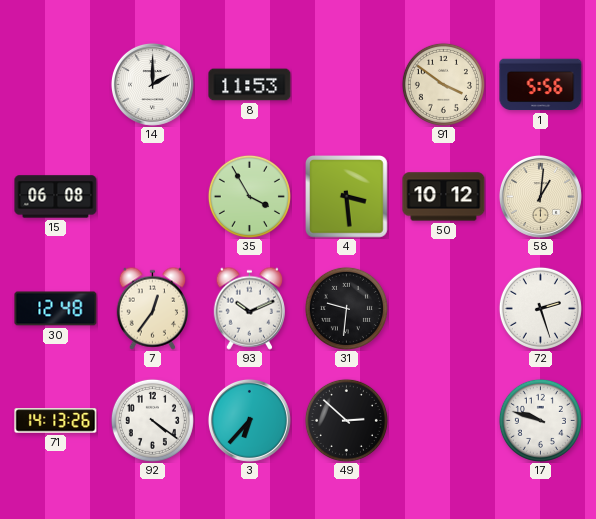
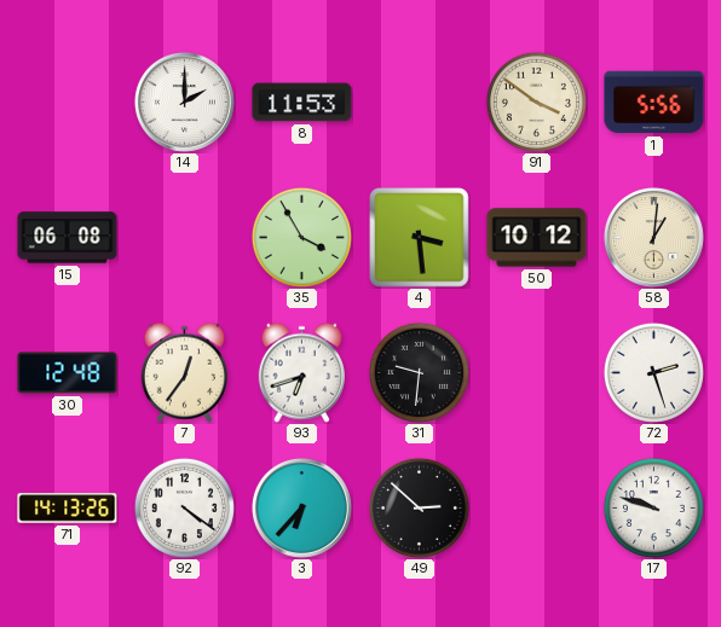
93: 10:11 -> 6:42 (301, 372)
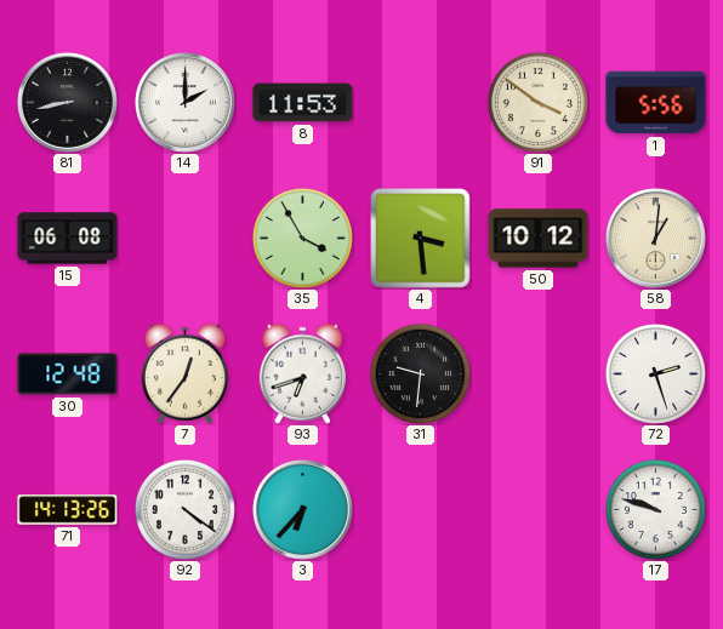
81: none -> 8:43 (67, 102)
49: 2:52 -> none (419, 507)
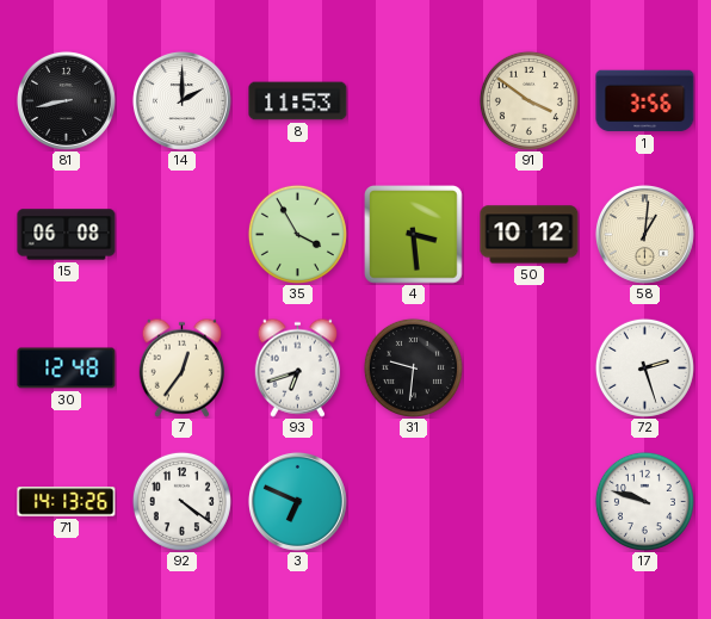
1: 5:56 -> 3:56 (645, 101)
3: 6:37 -> 6:49 (297, 501)
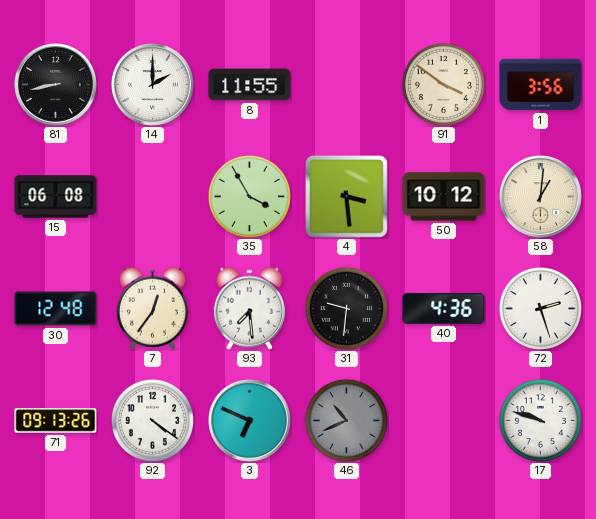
8: 11:53 -> 11:55 (250, 85)
93: 6:42 -> 7:29 (249, 308)
40: none -> 4:36 (444, 309)
71: 14:13 -> 09:13 (56, 421)
46: none -> 10:41 (346, 420)
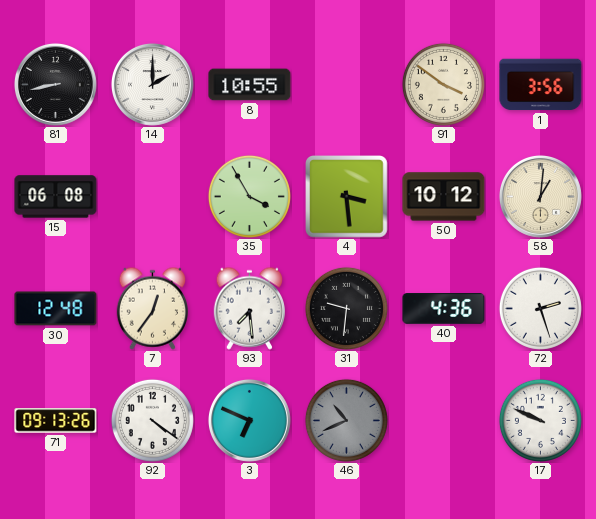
8: 11:55 -> 10:55 (250, 85)
17: 9:48 -> 9:49 (540, 420)
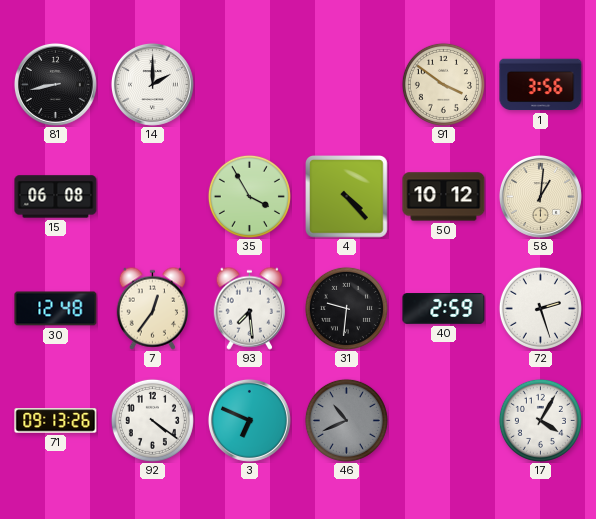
8: 10:55 -> none (250, 85)
4: 3:29 -> 4:23 (347, 197)
40: 4:36 -> 2:59 (444, 309)
17: 9:49 -> 4:05 (540, 420)
